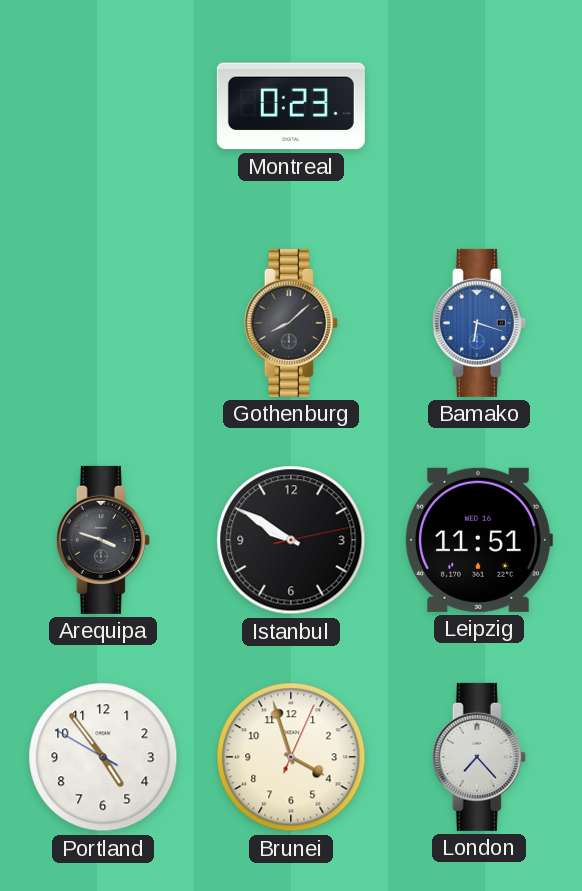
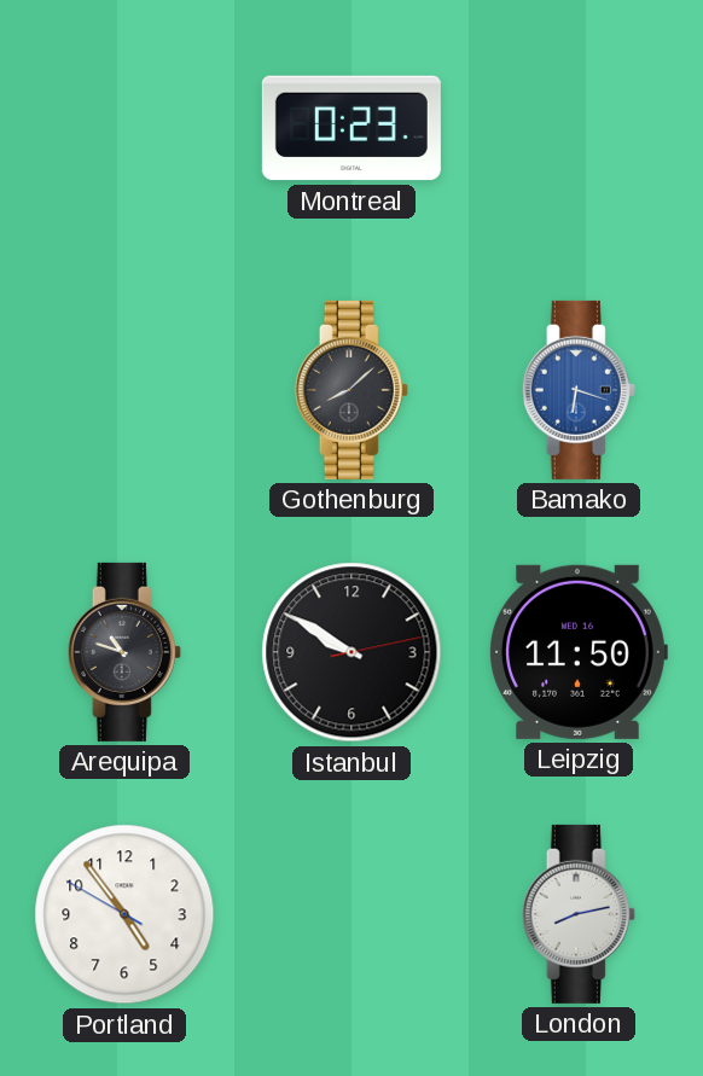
Arequipa: 3:48 -> 10:48 (124, 652)
Leipzig: 11:51 -> 11:50 (579, 652)
Brunei: 3:57 -> none (291, 757)
London: 7:23 -> 8:13 (579, 914)
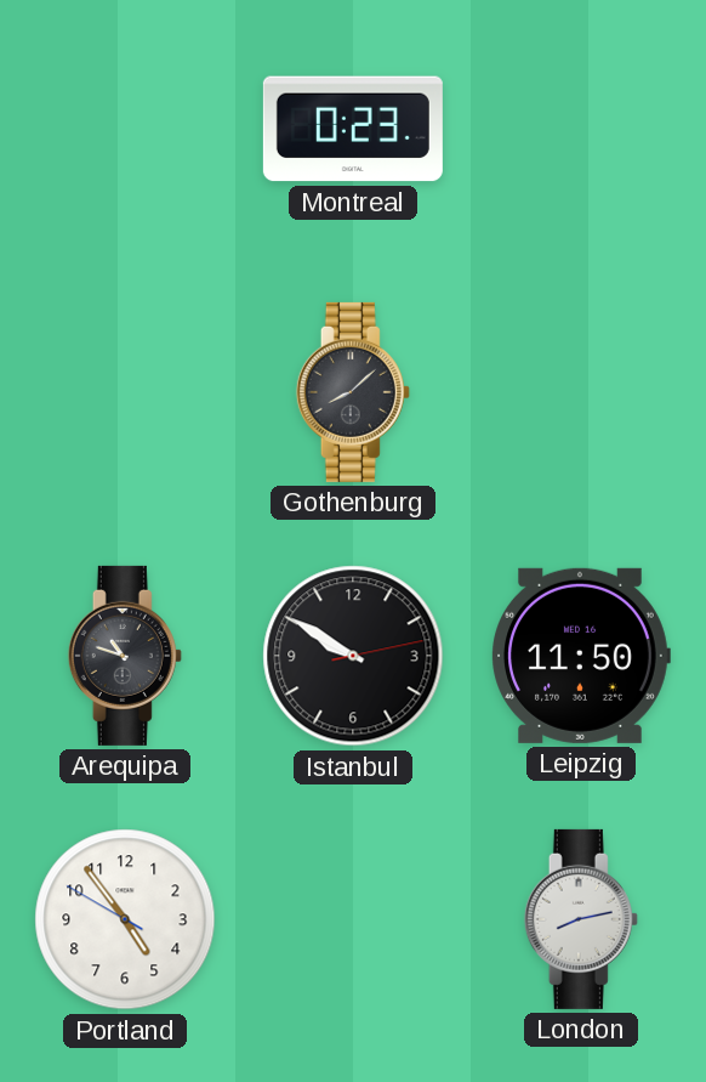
Bamako: 6:18 -> none (579, 390)
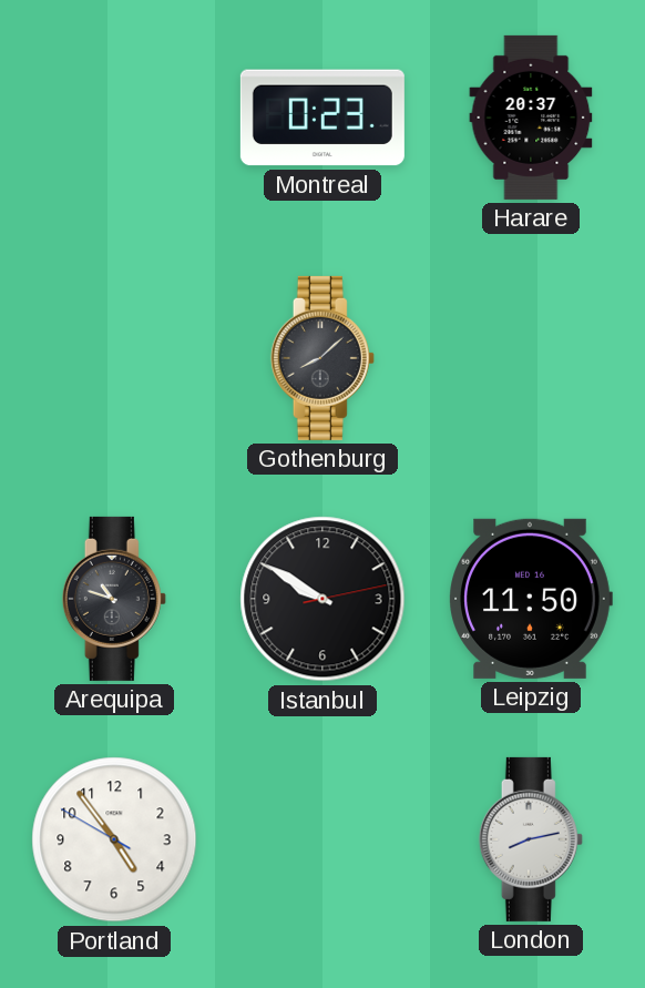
Harare: none -> 20:37 (531, 118)
